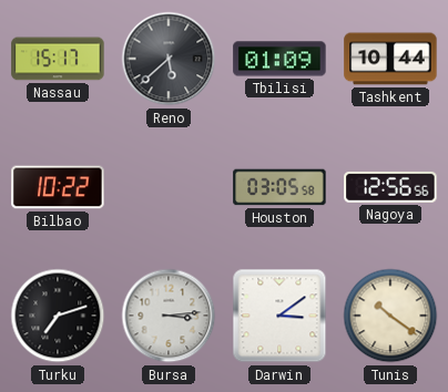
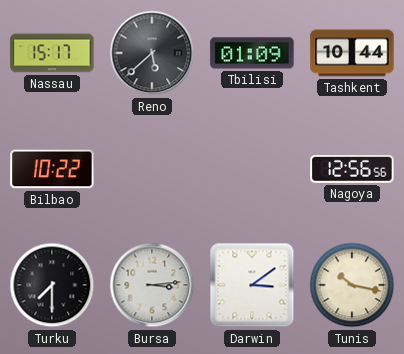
Houston: 03:05 -> none (279, 187)
Turku: 7:12 -> 7:30 (52, 285)
Tunis: 10:21 -> 10:17 (352, 285)
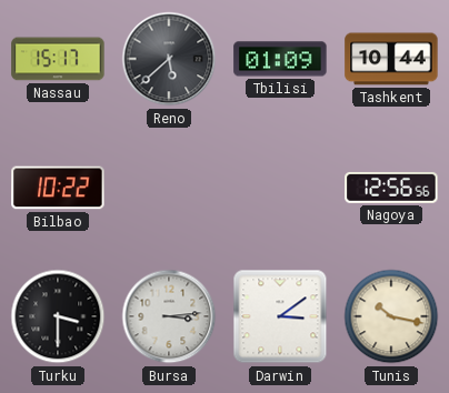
Turku: 7:30 -> 3:30 (58, 316)
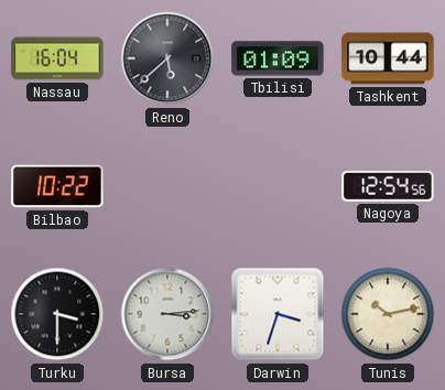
Nassau: 15:17 -> 16:04 (57, 58)
Nagoya: 12:56 -> 12:54 (388, 186)
Darwin: 3:09 -> 3:33 (278, 314)
Tunis: 10:17 -> 10:13 (388, 314)
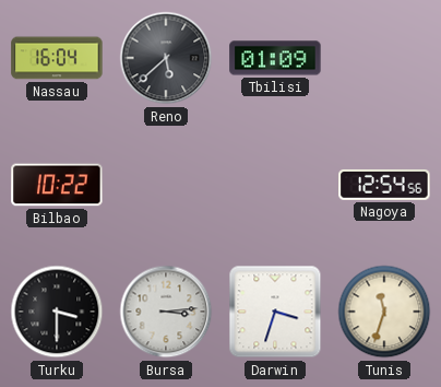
Tashkent: 10:44 -> none (388, 58)
Tunis: 10:13 -> 11:33 (384, 312)
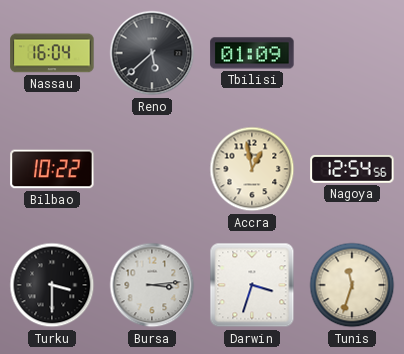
Accra: none -> 12:58 (252, 169)
